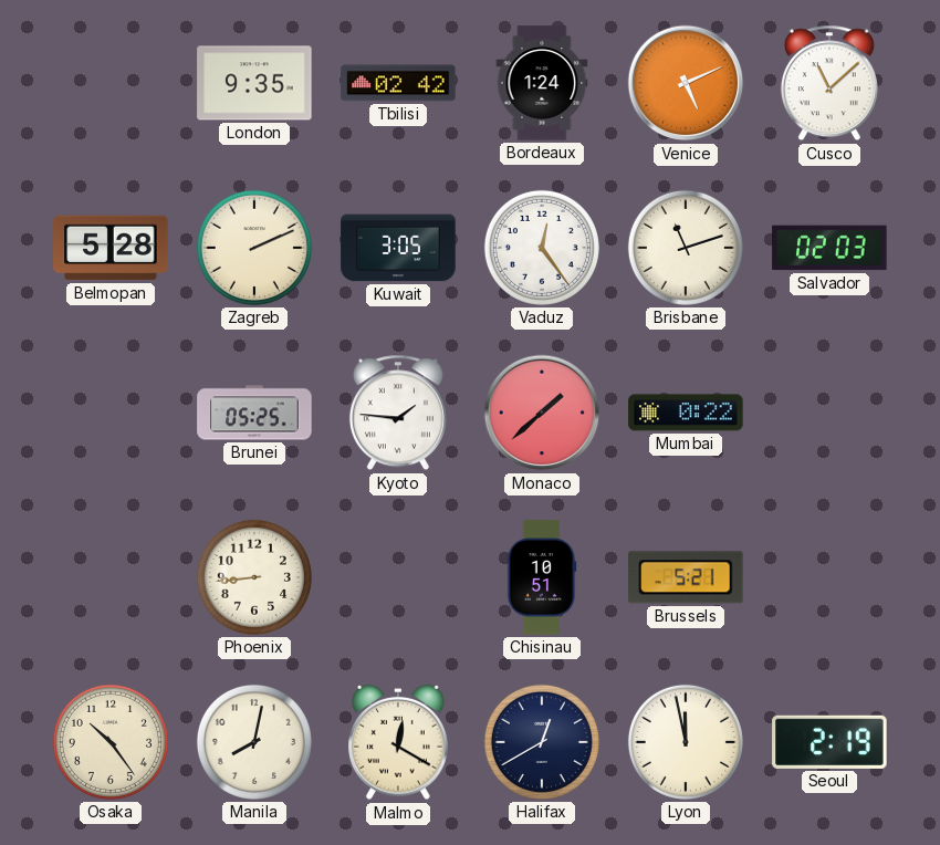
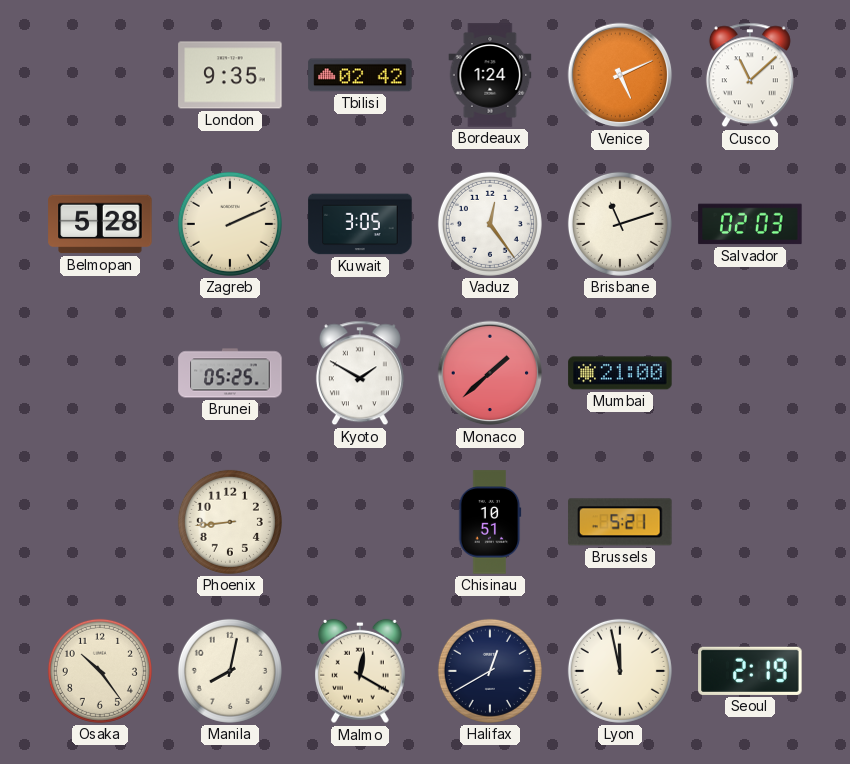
Kyoto: 1:46 -> 1:50 (360, 373)
Mumbai: 0:22 -> 21:00 (620, 373)
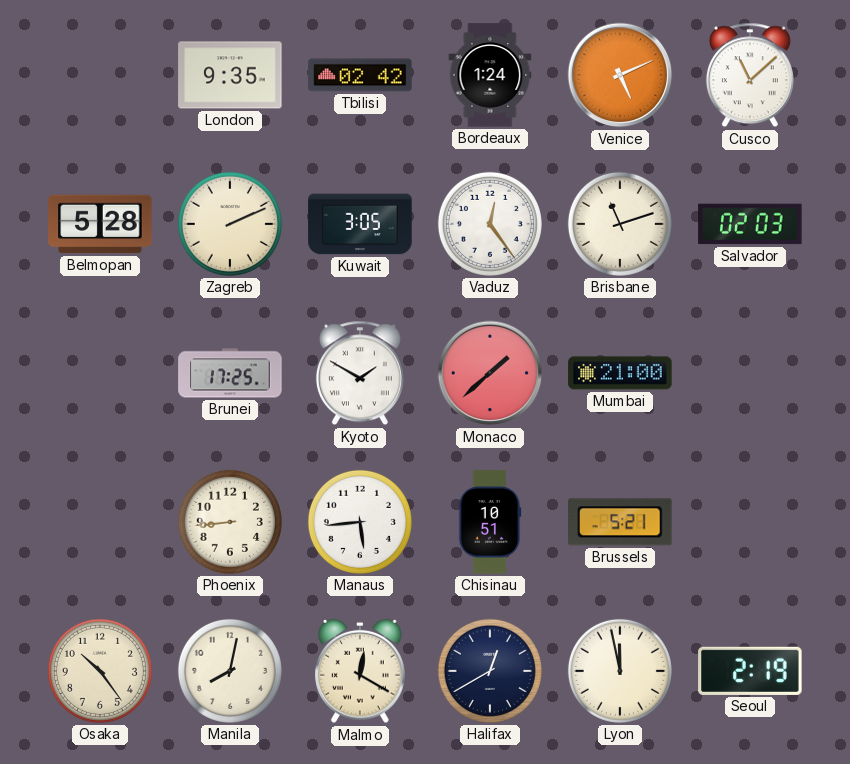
Brunei: 05:25 -> 17:25 (230, 373)
Manaus: none -> 5:44 (360, 522)
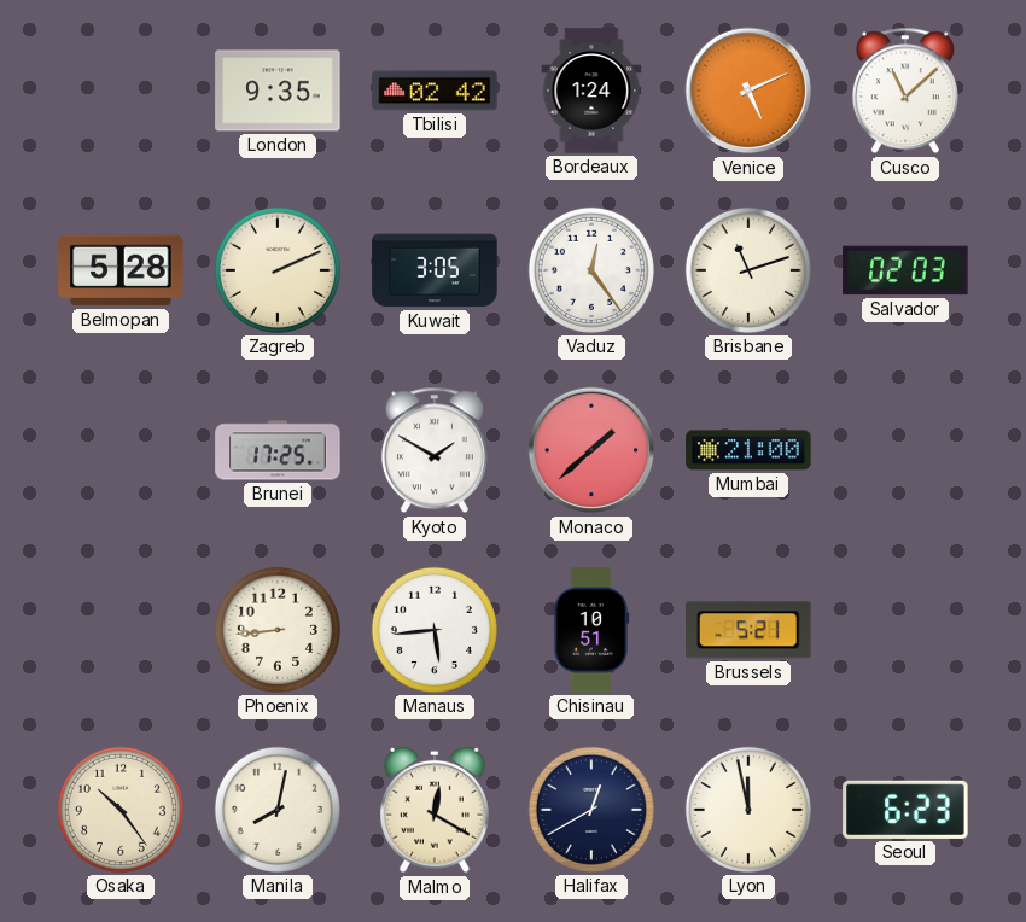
Seoul: 2:19 -> 6:23 (905, 810)
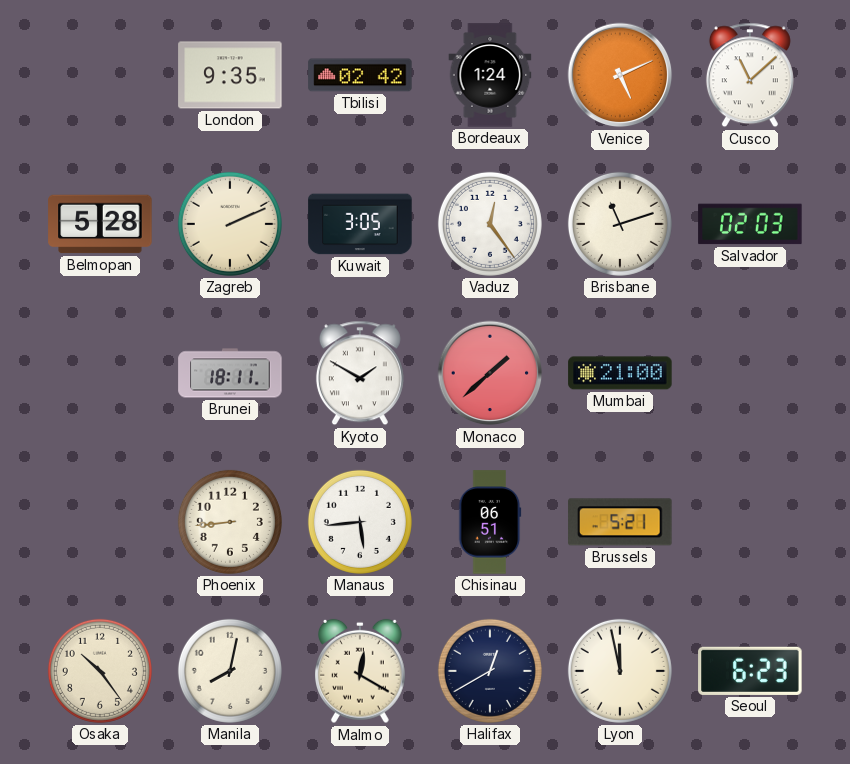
Brunei: 17:25 -> 18:11 (230, 373)
Chisinau: 10:51 -> 06:51 (490, 522)
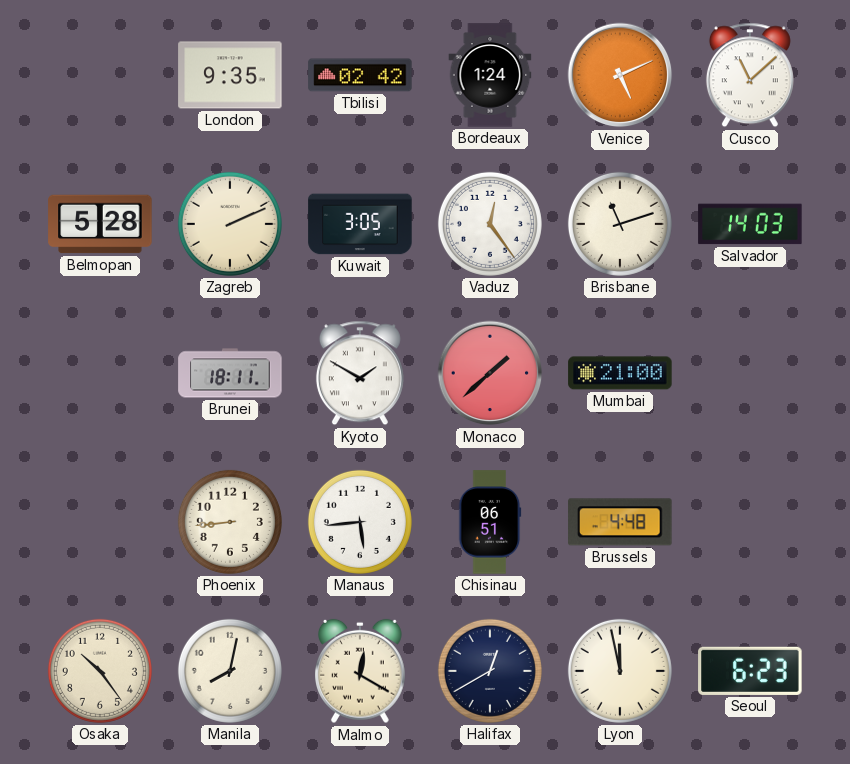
Salvador: 02:03 -> 14:03 (750, 224)
Brussels: 5:21 -> 4:48 (620, 522)
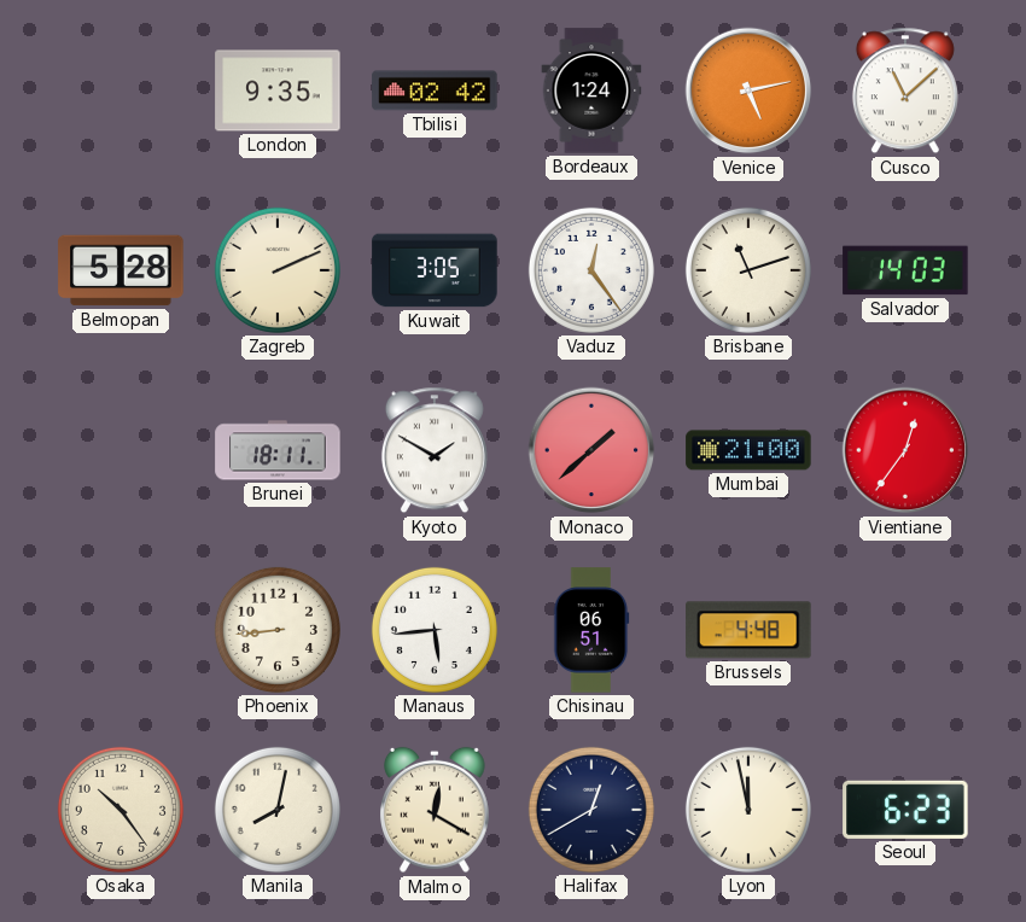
Venice: 5:11 -> 5:13 (748, 91)
Vientiane: none -> 12:36 (905, 450)
